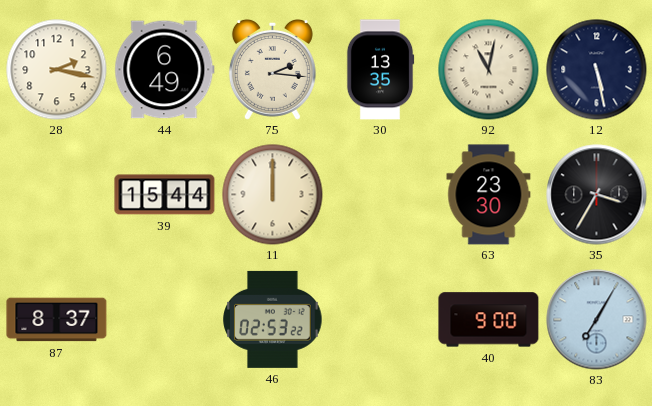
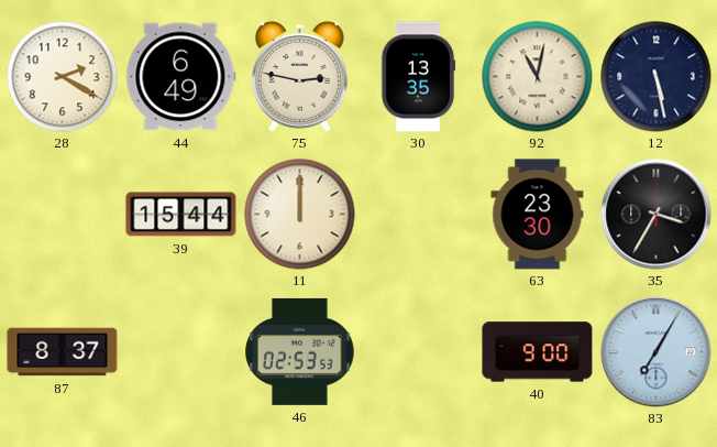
28: 2:17 -> 2:20 (63, 77)
75: 2:16 -> 2:47 (299, 76)
46: 02:53:22 -> 02:53:53 (300, 351)
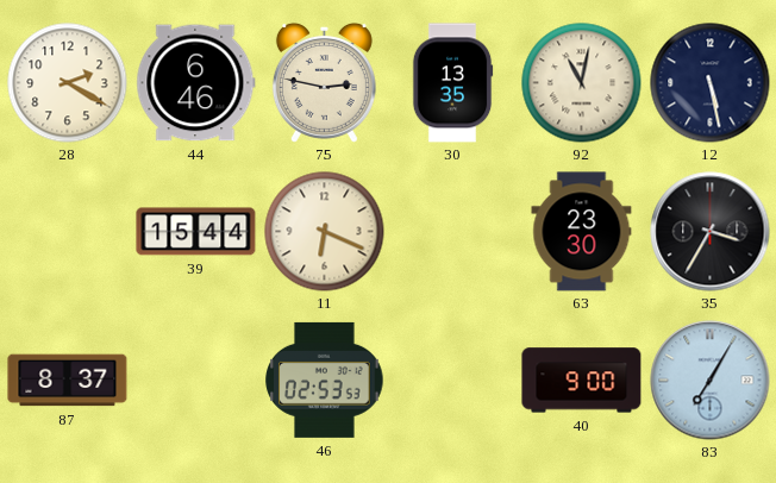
44: 6:49 -> 6:46 (196, 83)
11: 12:00 -> 6:19 (325, 232)
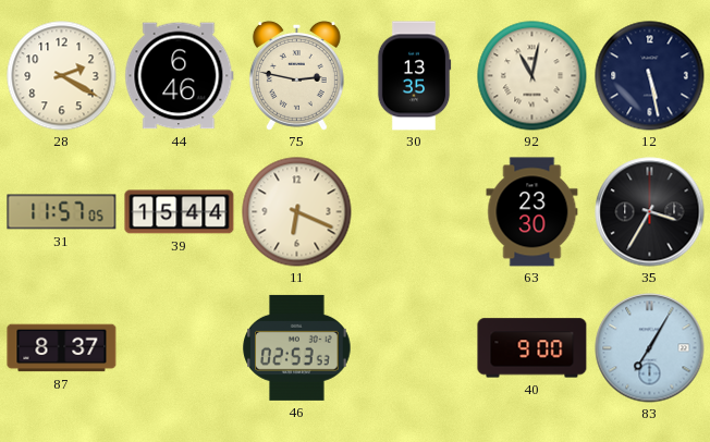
31: none -> 11:57 (62, 212)
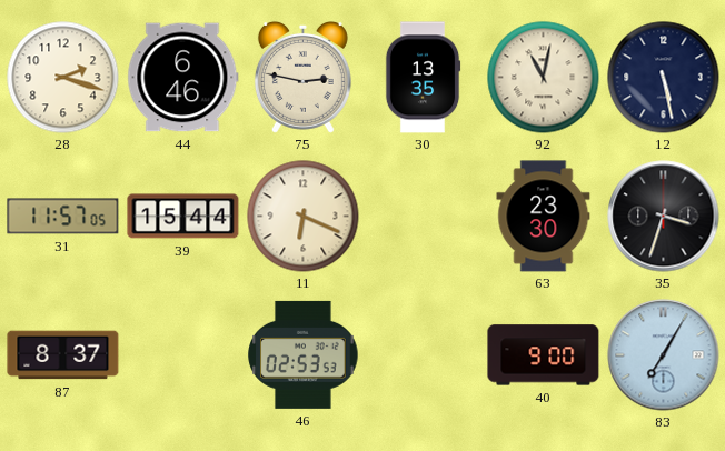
28: 2:20 -> 2:18 (63, 78)
35: 3:35 -> 3:33 (664, 217)
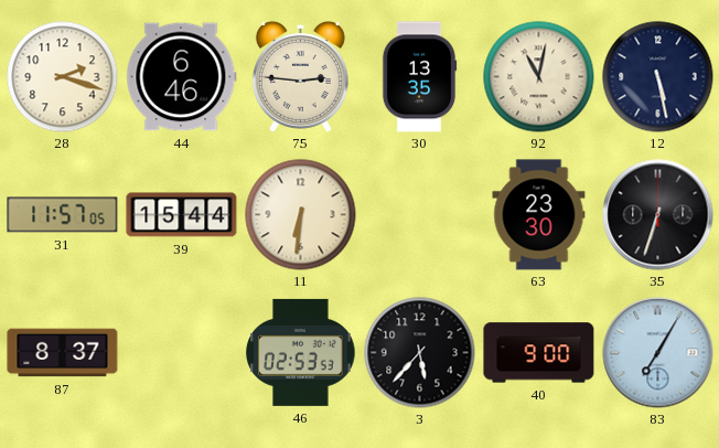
75: 2:47 -> 2:46 (300, 76)
11: 6:19 -> 6:31 (301, 215)
35: 3:33 -> 6:33 (658, 215)
3: none -> 5:37 (420, 353)
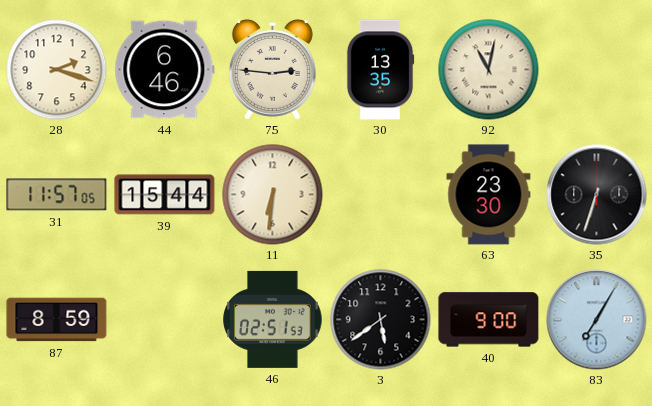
12: 5:28 -> none (658, 77)
87: 8:37 -> 8:59 (57, 320)
46: 02:53 -> 02:51 (273, 319)
3: 5:37 -> 5:39 (381, 320)
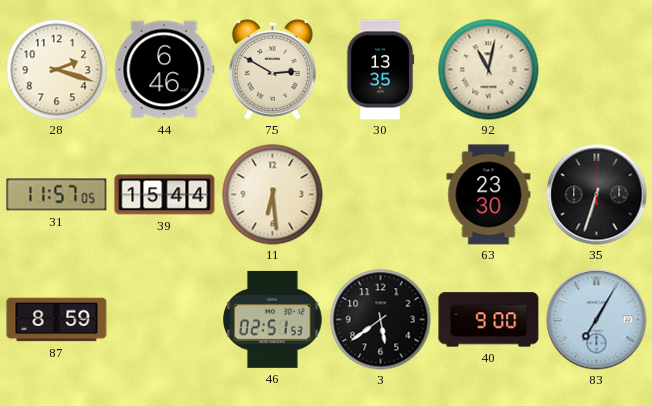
75: 2:46 -> 2:50 (272, 69)
11: 6:31 -> 6:29 (273, 195)
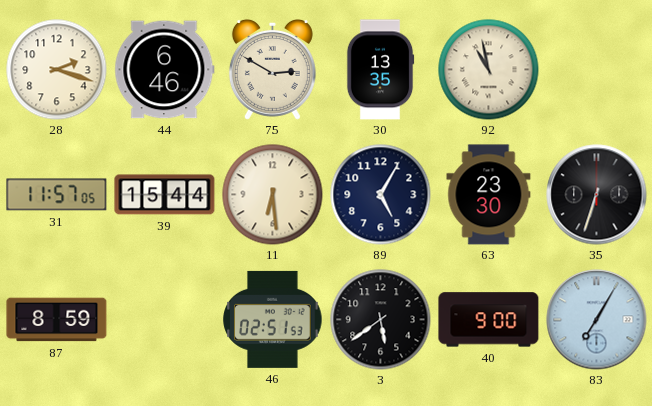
92: 11:02 -> 10:58 (489, 70)
89: none -> 5:05 (381, 195)
